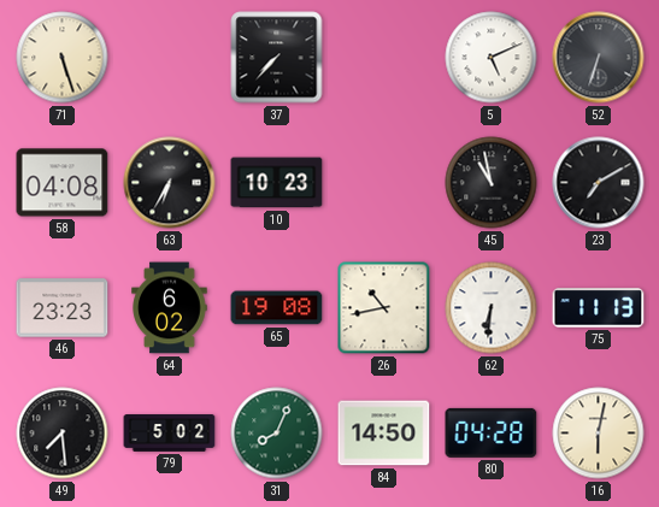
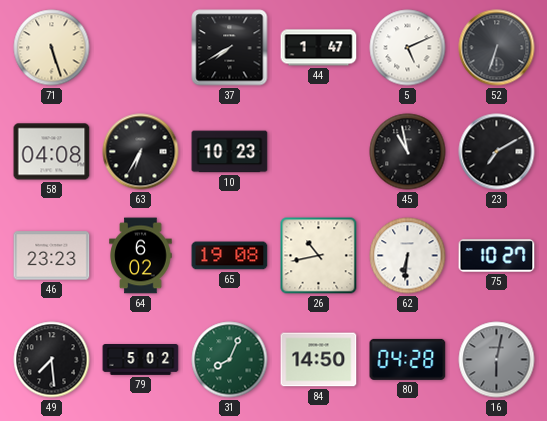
37: 7:37 -> 7:40 (230, 48)
44: none -> 1:47 (319, 48)
75: 11:13 -> 10:27 (497, 256)
16 dial: cream -> grey (497, 360)
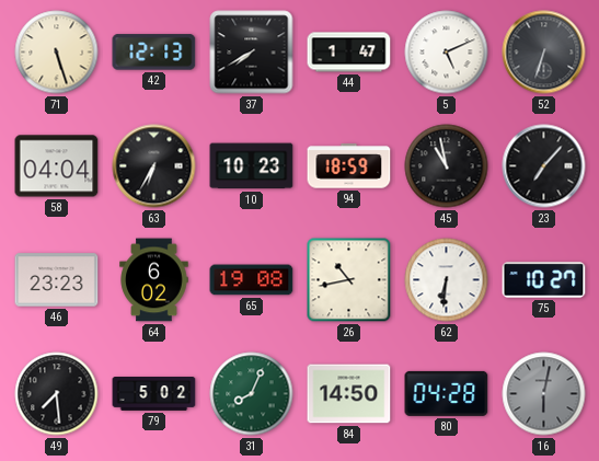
42: none -> 12:13 (154, 53)
58: 04:08 -> 04:04 (57, 166)
94: none -> 18:59 (349, 166)
23: 7:10 -> 7:07 (544, 166)
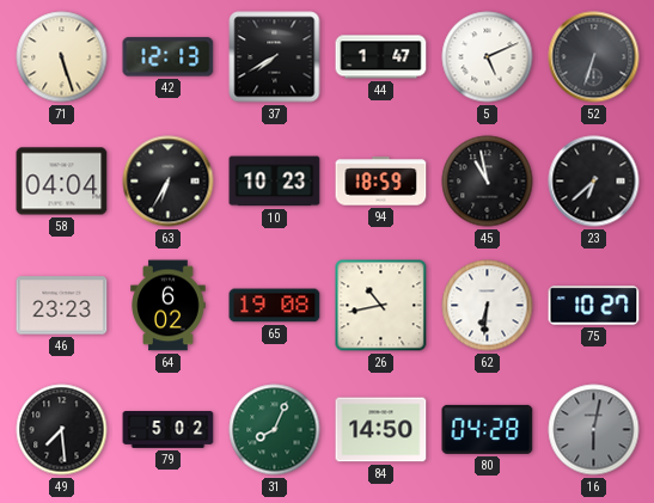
23: 7:07 -> 6:38 (594, 182)
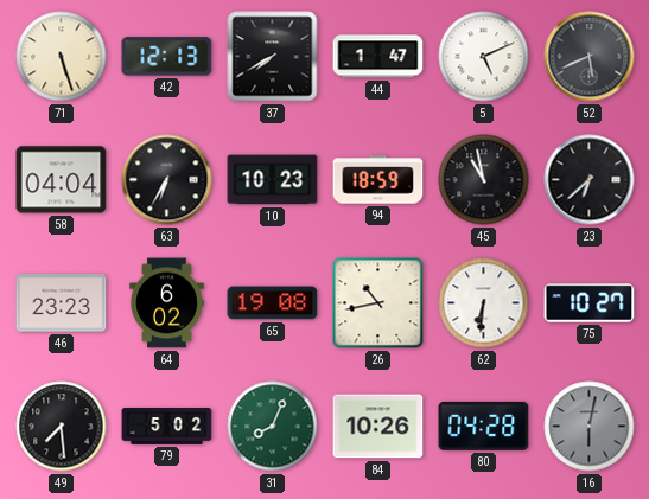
52: 6:33 -> 5:41 (590, 57)
84: 14:50 -> 10:26 (378, 427)
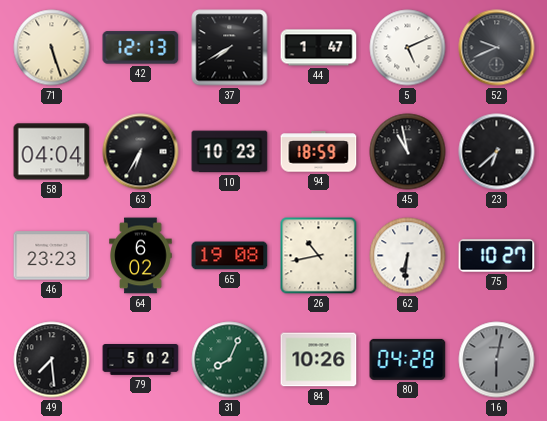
52: 5:41 -> 9:41 (497, 48)
